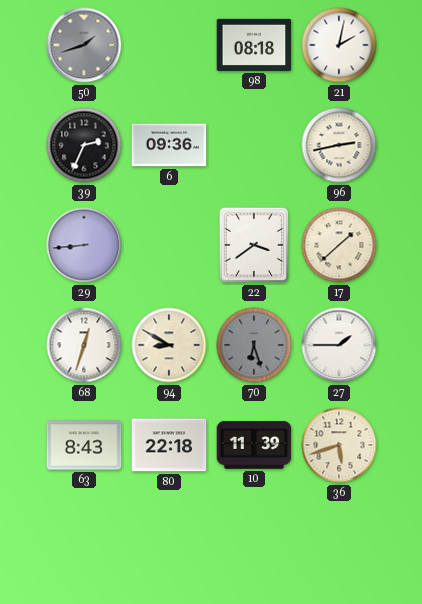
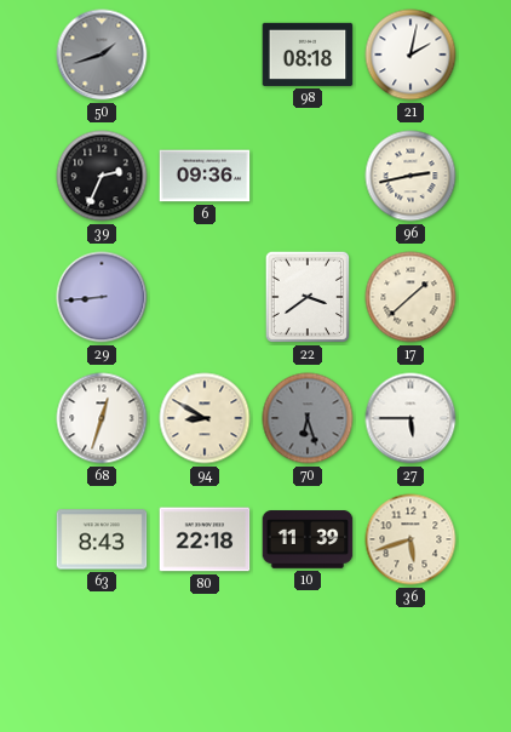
27: 1:45 -> 5:45 (410, 418)
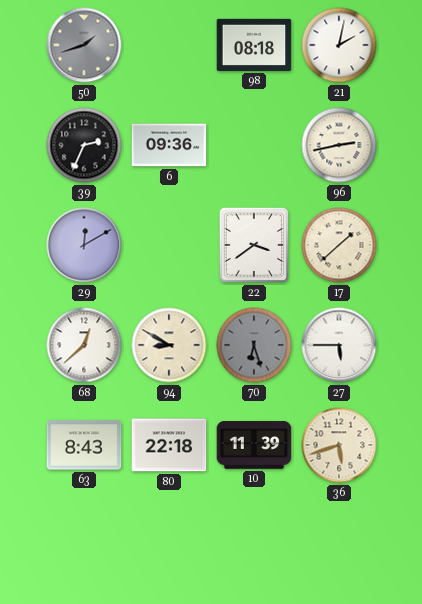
29: 8:44 -> 12:10 (84, 245)
68: 12:33 -> 12:38 (84, 345)
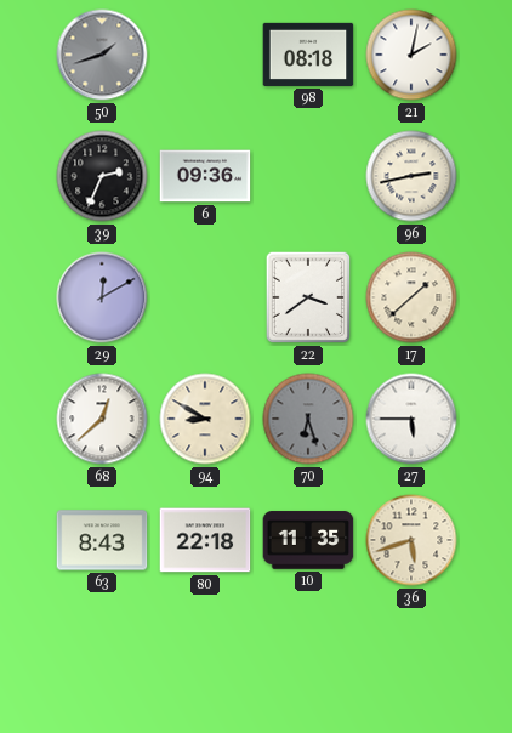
10: 11:39 -> 11:35 (308, 540)
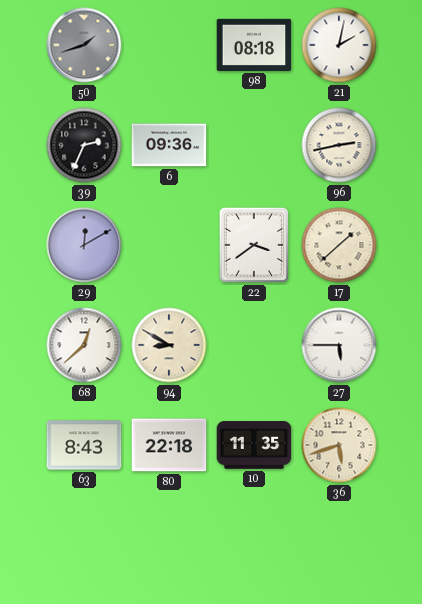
70: 6:27 -> none (308, 419)
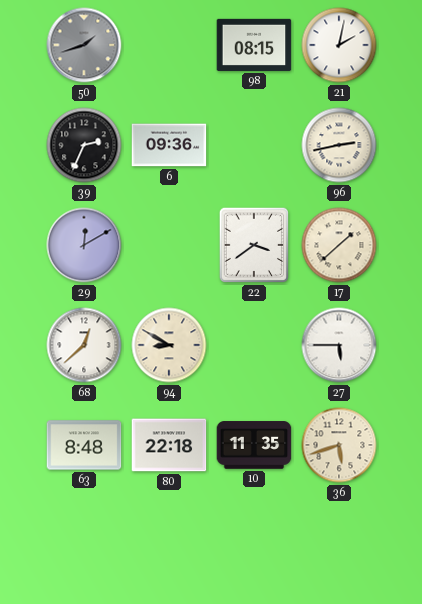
98: 08:18 -> 08:15 (254, 45)
63: 8:43 -> 8:48 (84, 445)
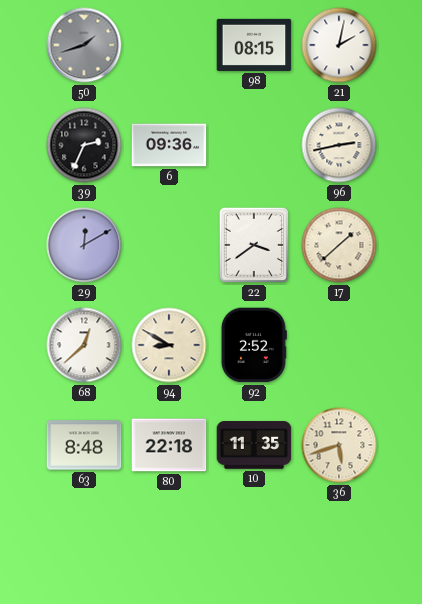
92: none -> 2:52 (254, 345)
27: 5:45 -> none (339, 345)
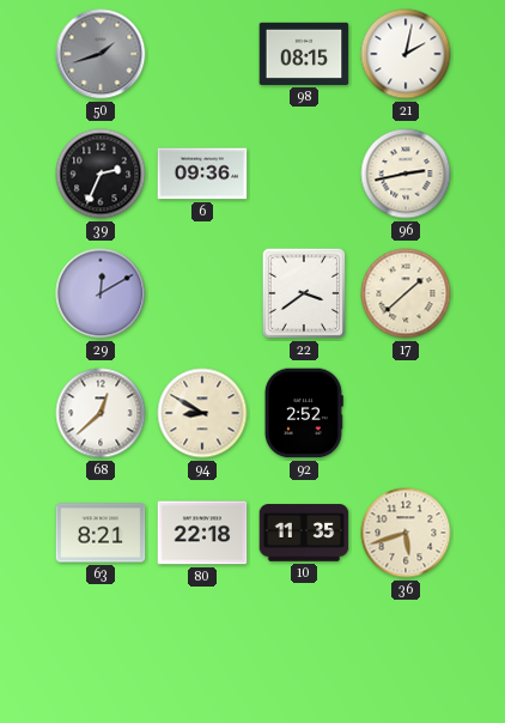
63: 8:48 -> 8:21 (101, 533)
